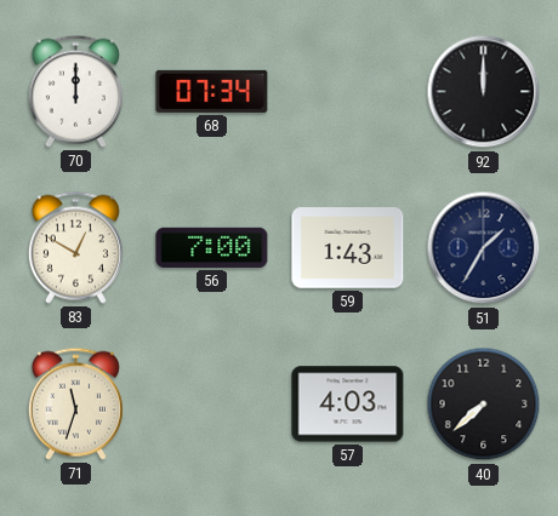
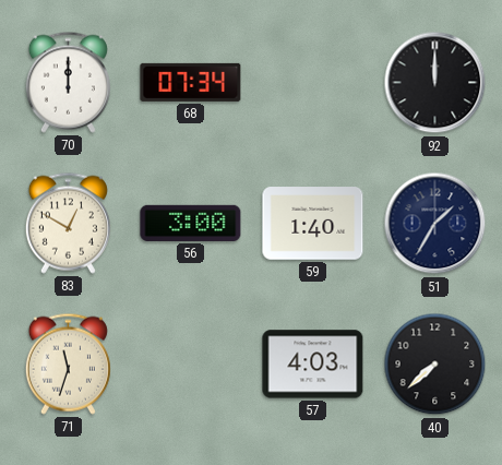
56: 7:00 -> 3:00 (191, 223)
59: 1:43 -> 1:40 (313, 224)
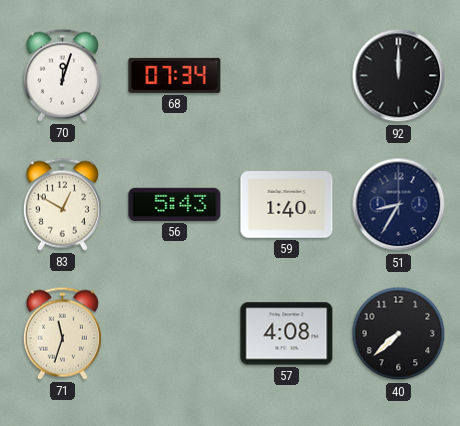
70: 12:00 -> 12:03 (62, 75)
56: 3:00 -> 5:43 (175, 204)
51: 1:35 -> 8:35 (399, 205)
57: 4:03 -> 4:08 (287, 334)
